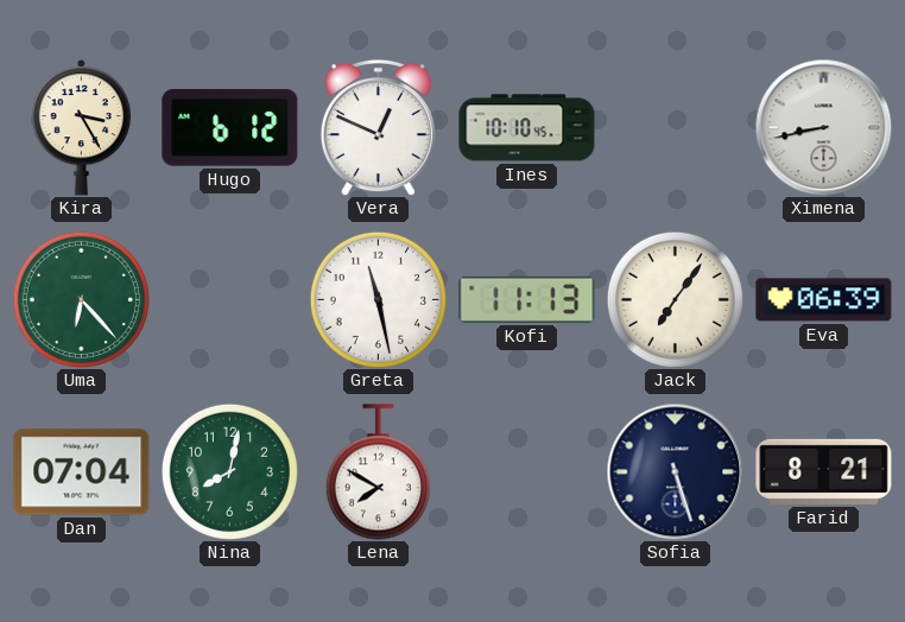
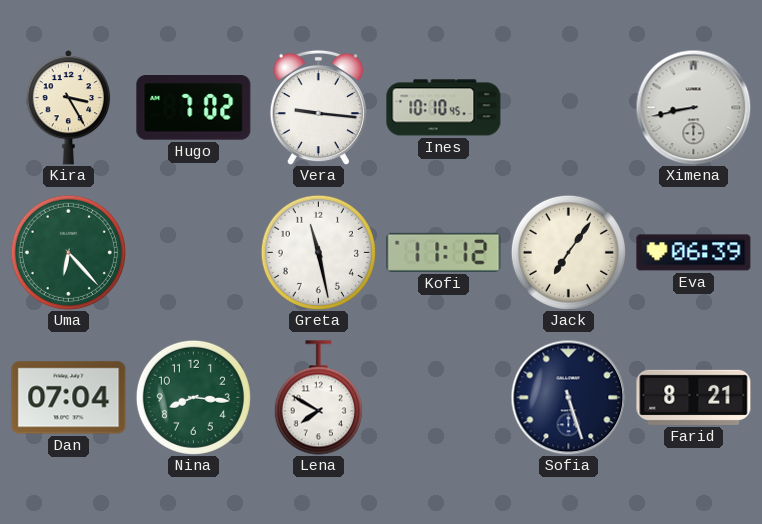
Hugo: 6:12 -> 7:02 (194, 108)
Vera: 12:49 -> 9:16 (318, 107)
Kofi: 11:13 -> 11:12 (444, 252)
Nina: 8:02 -> 8:16 (193, 397)
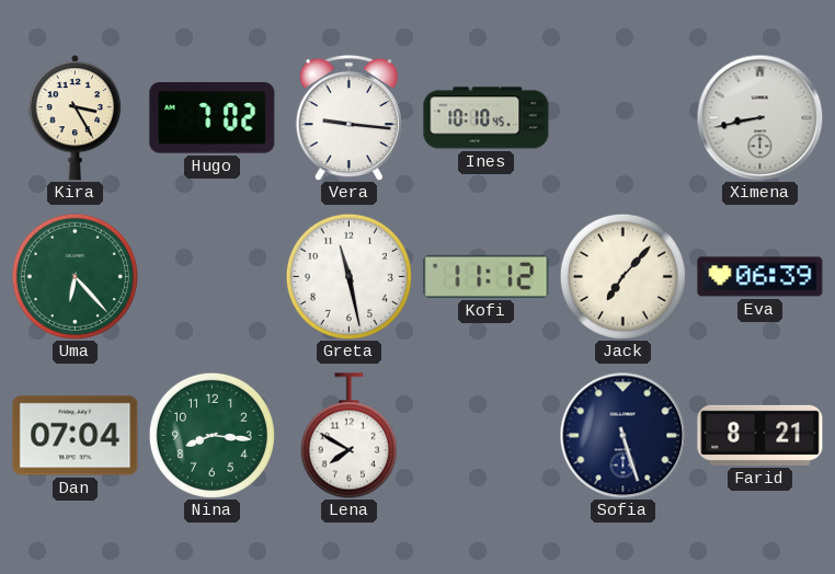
Jack: 7:06 -> 7:07 (622, 276)
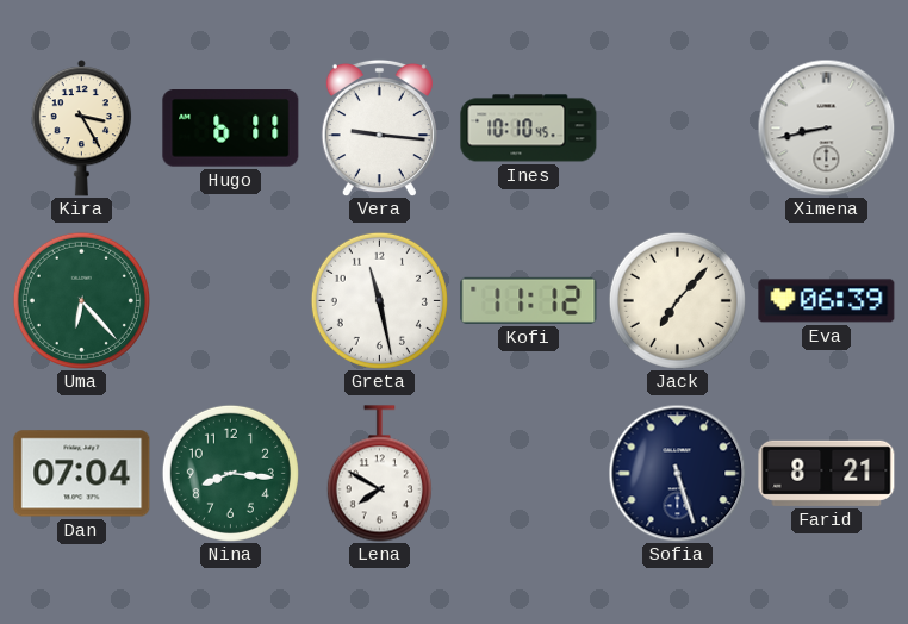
Hugo: 7:02 -> 6:11 (231, 129)
